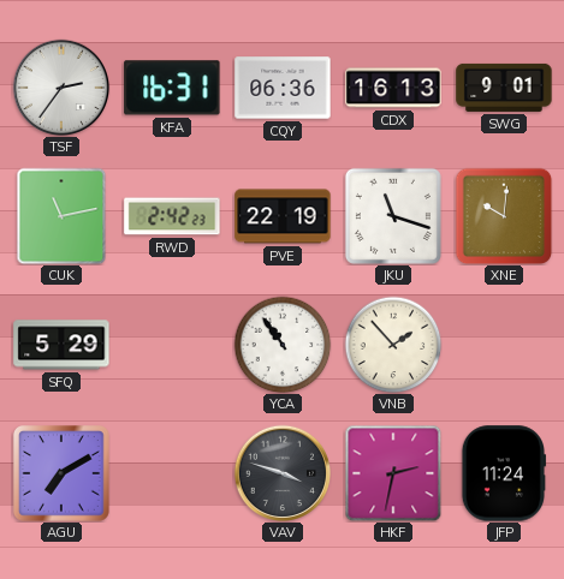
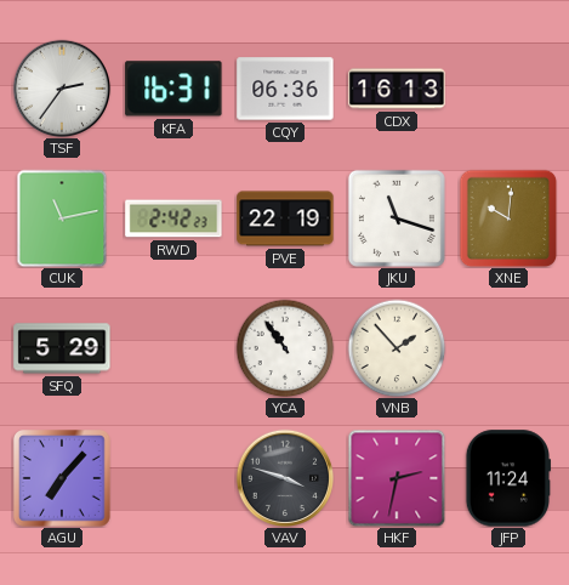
SWG: 9:01 -> none (504, 88)
AGU: 7:10 -> 7:07 (62, 478)
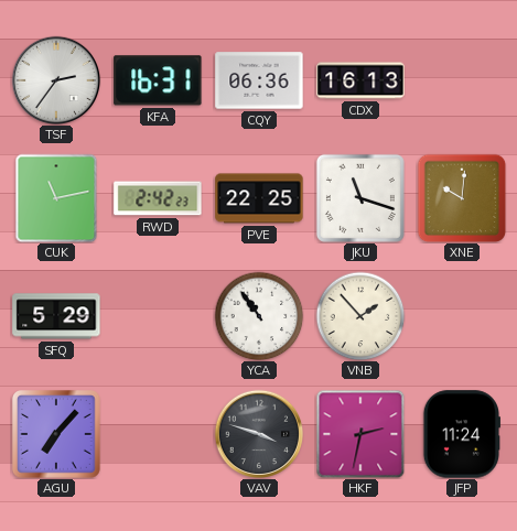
PVE: 22:19 -> 22:25 (259, 198)
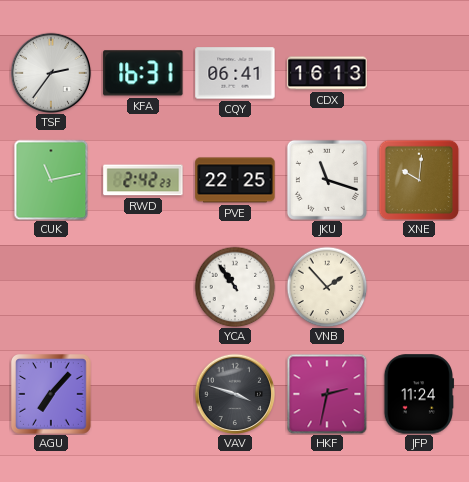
CQY: 06:36 -> 06:41 (235, 73)
SFQ: 5:29 -> none (56, 316)
